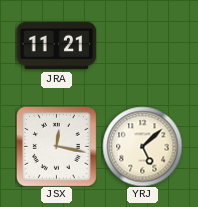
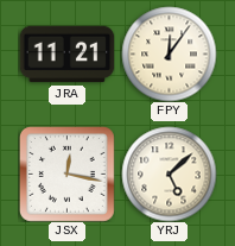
FPY: none -> 12:06 (169, 53)
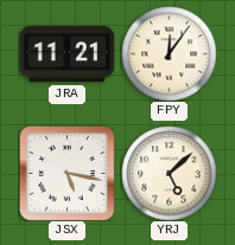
JSX: 12:17 -> 5:17 (66, 173)
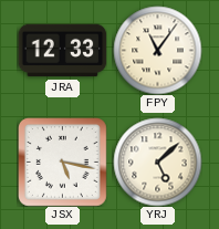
JRA: 11:21 -> 12:33 (62, 51)
FPY: 12:06 -> 11:06 (157, 50)
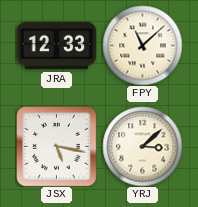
FPY: 11:06 -> 11:08 (142, 45)
YRJ: 5:08 -> 3:08 (142, 146)
